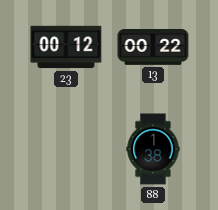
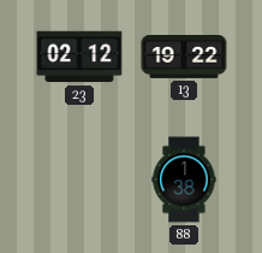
23: 00:12 -> 02:12 (79, 57)
13: 00:22 -> 19:22 (184, 57)
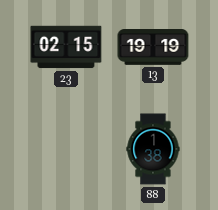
23: 02:12 -> 02:15 (66, 47)
13: 19:22 -> 19:19 (153, 47)
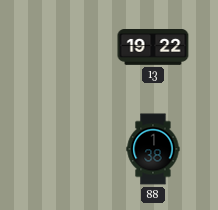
23: 02:15 -> none (66, 47)
13: 19:19 -> 19:22 (153, 47)
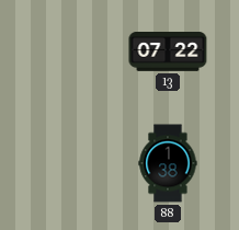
13: 19:22 -> 07:22 (168, 51)
